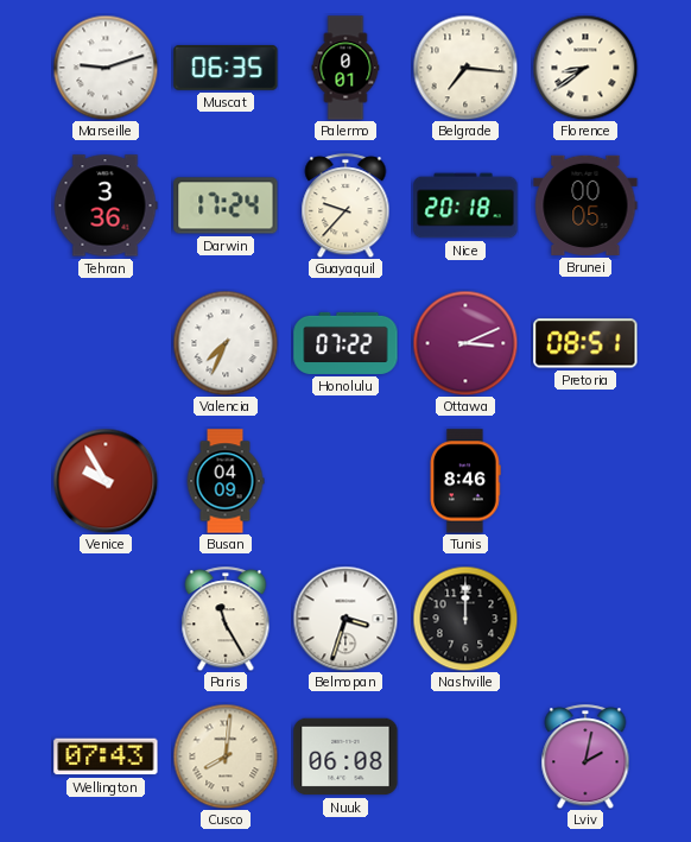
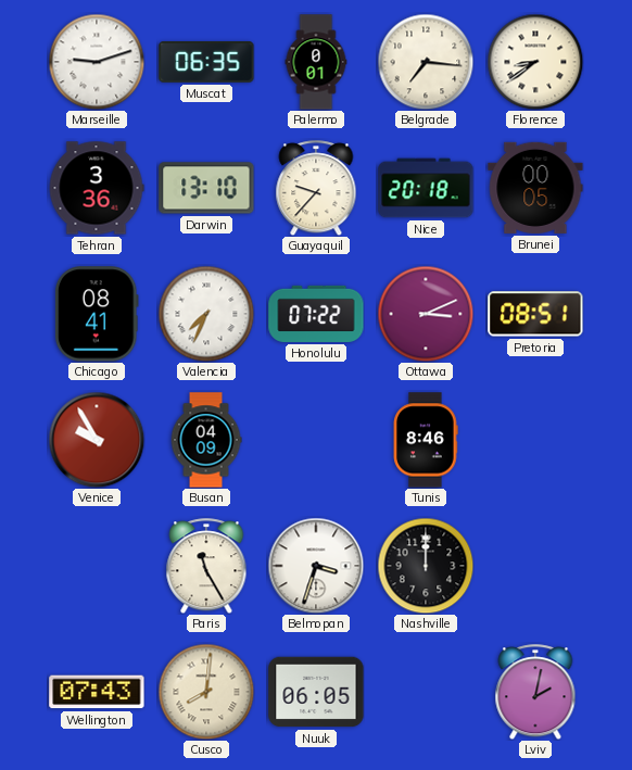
Darwin: 17:24 -> 13:10 (206, 188)
Chicago: none -> 08:41 (97, 314)
Nuuk: 06:08 -> 06:05 (316, 692)
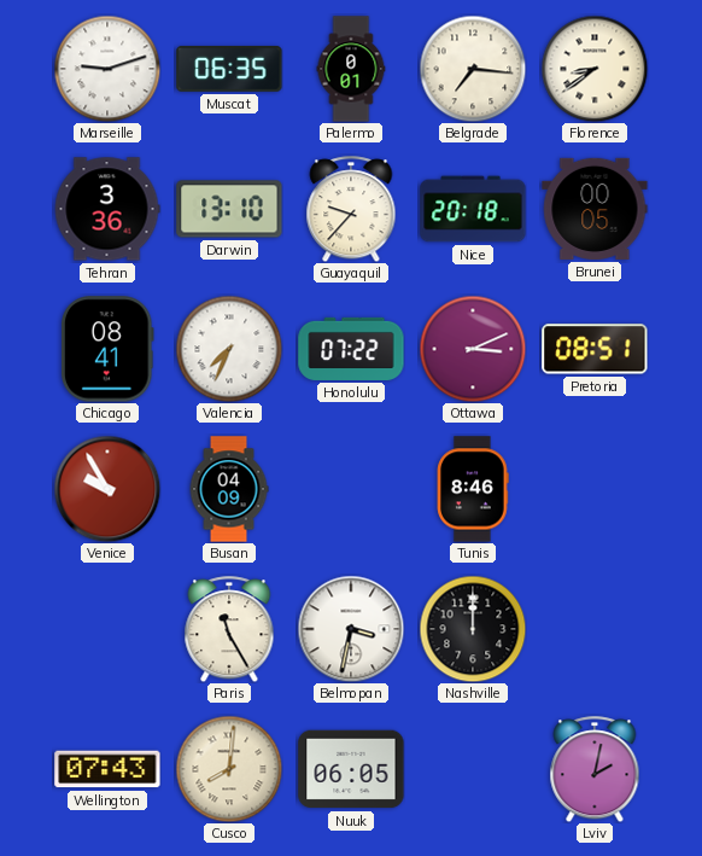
Belmopan: 3:33 -> 3:32 (351, 629)
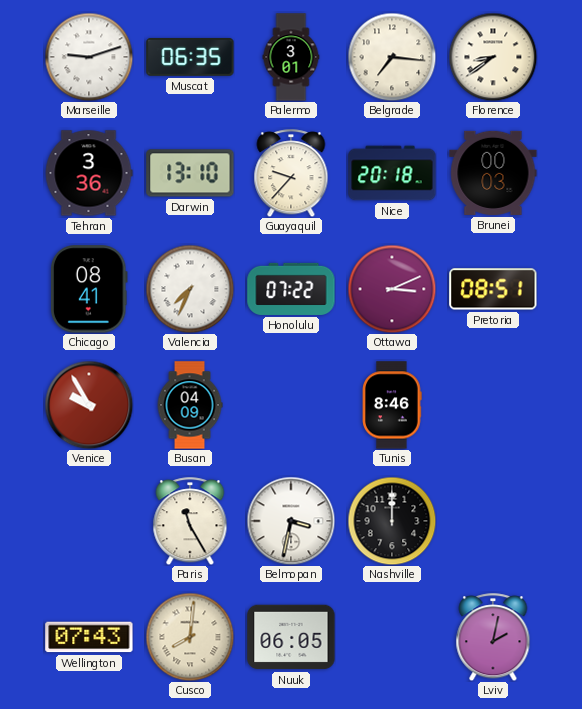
Palermo: 0:01 -> 3:01 (291, 57)
Brunei: 00:05 -> 00:03 (493, 173)
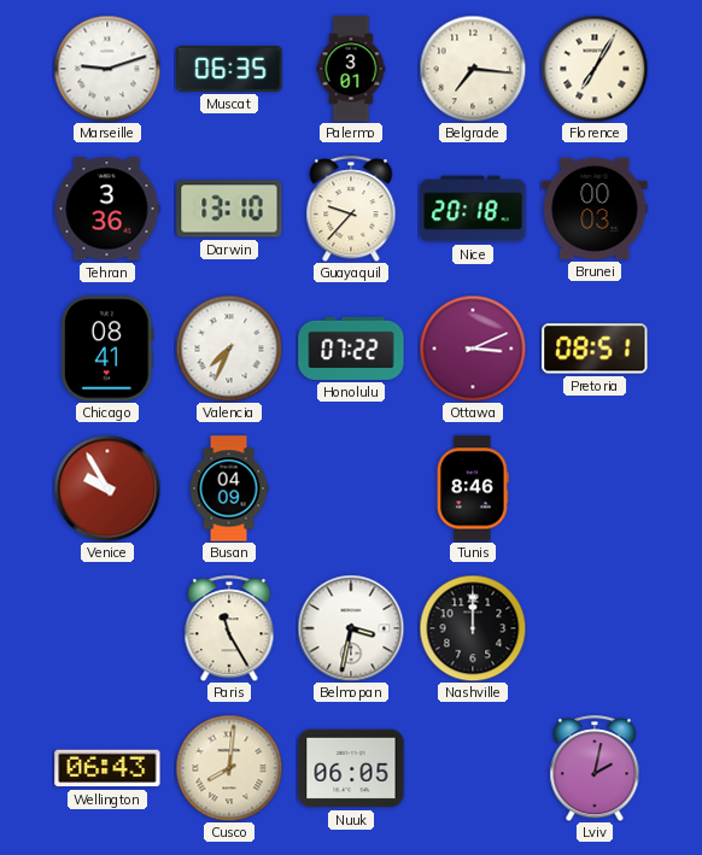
Florence: 8:39 -> 7:05 (595, 69)
Wellington: 07:43 -> 06:43 (107, 768)
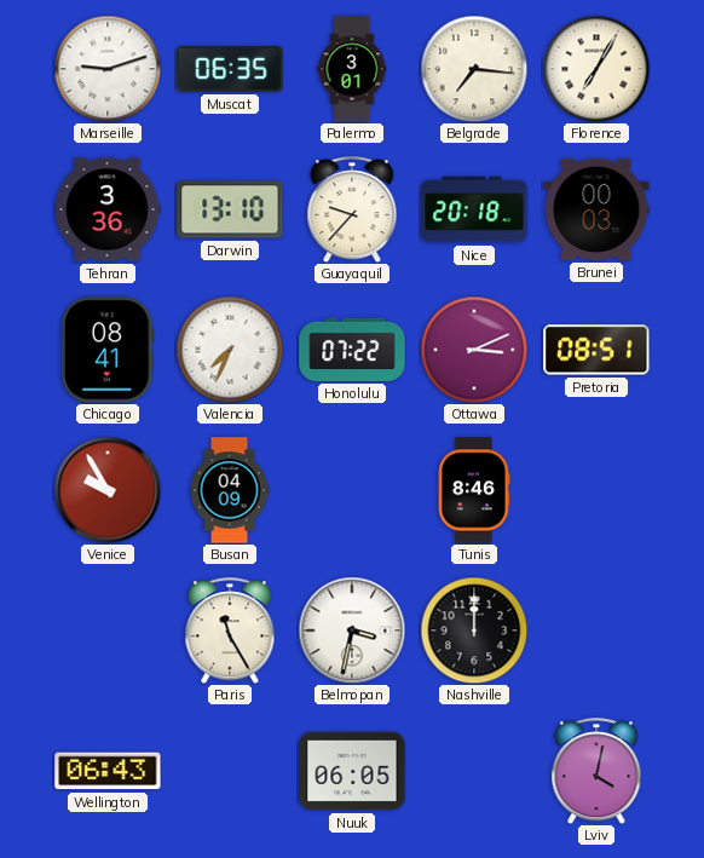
Cusco: 8:01 -> none (229, 768)
Lviv: 2:02 -> 4:02 (596, 771)
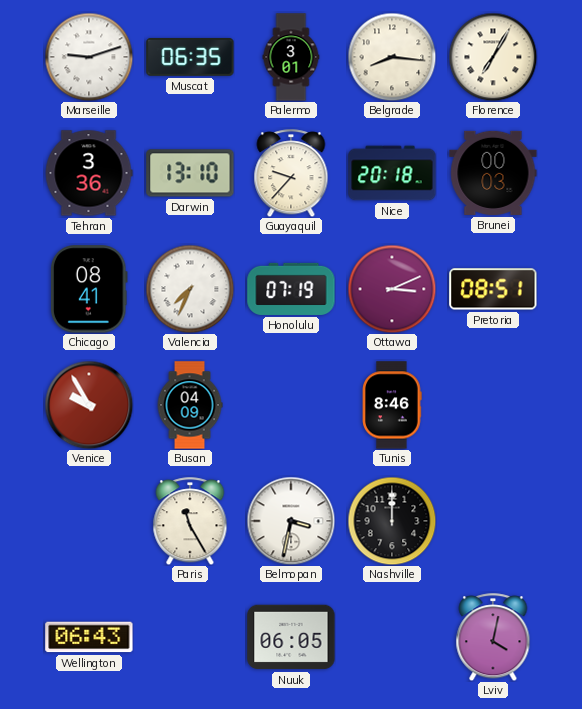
Belgrade: 7:16 -> 8:16 (392, 57)
Honolulu: 07:22 -> 07:19 (291, 289)
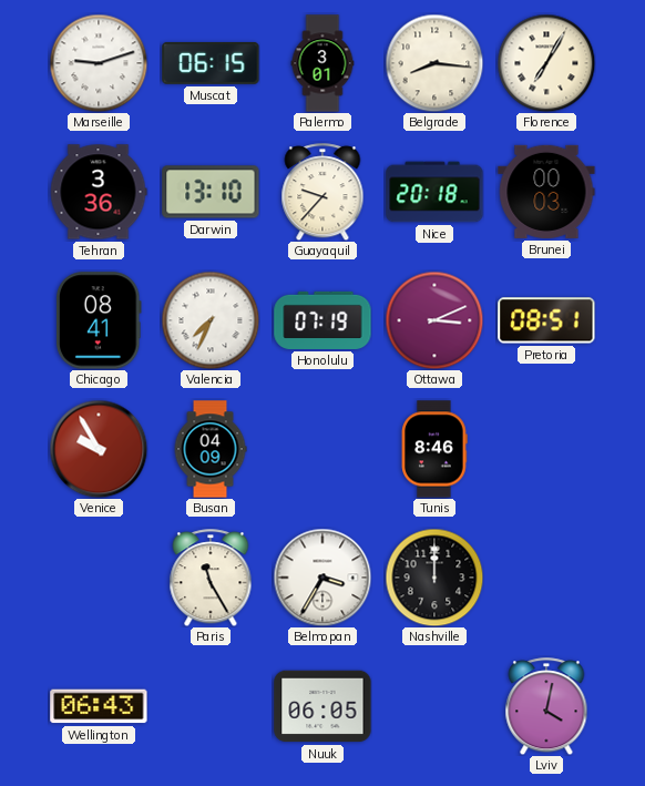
Muscat: 06:35 -> 06:15 (211, 63)
Belmopan: 3:32 -> 3:35 (322, 578)
